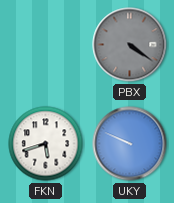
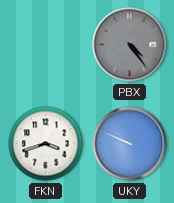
PBX: 4:21 -> 4:24 (130, 45)
FKN: 5:42 -> 3:42 (46, 144)
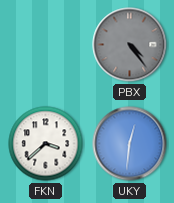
FKN: 3:42 -> 3:38 (46, 144)
UKY: 9:49 -> 12:31 (130, 144)
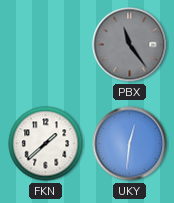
PBX: 4:24 -> 11:24 (130, 45)
FKN: 3:38 -> 1:38 (46, 144)
